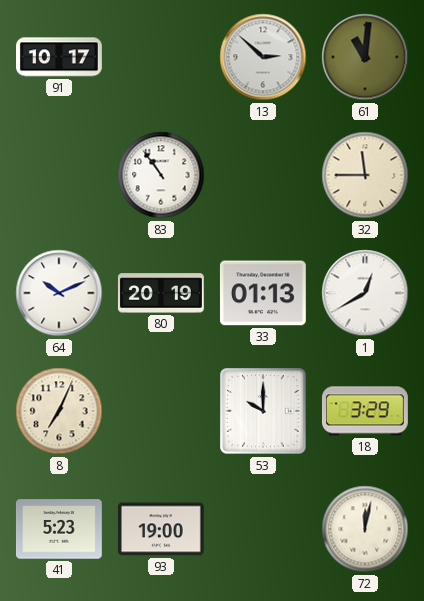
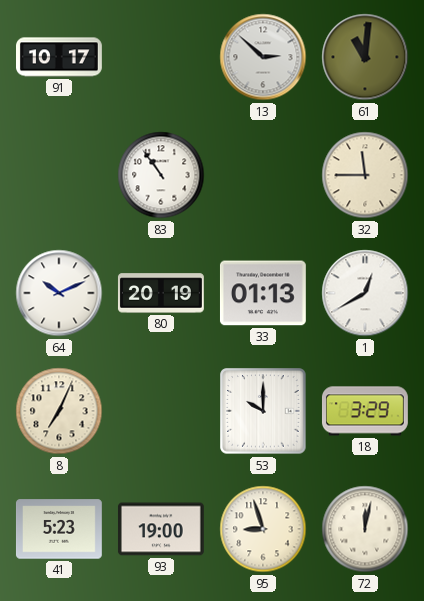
95: none -> 8:57 (263, 529)
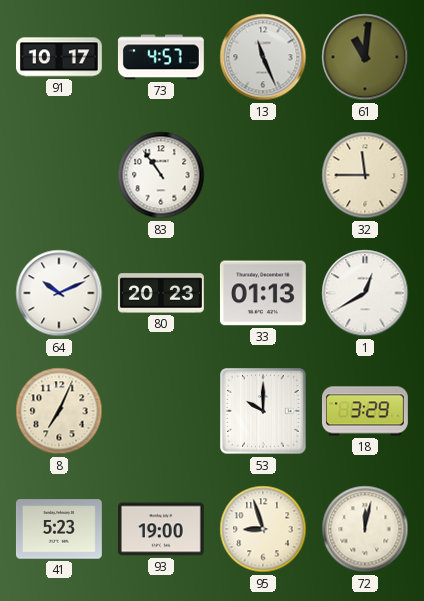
73: none -> 4:57 (161, 57)
13: 2:52 -> 11:26 (263, 57)
80: 20:19 -> 20:23 (161, 293)
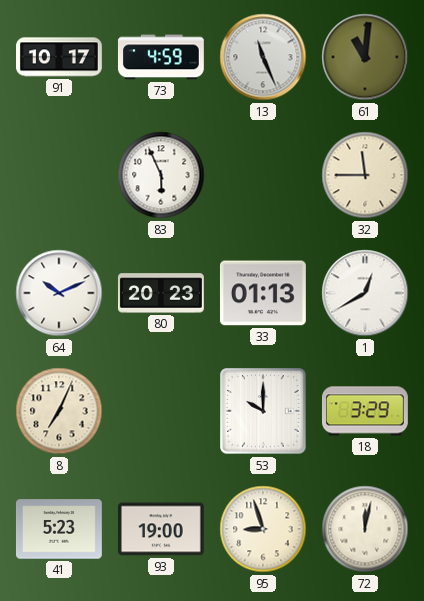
73: 4:57 -> 4:59 (161, 57)
83: 10:54 -> 5:56 (161, 175)
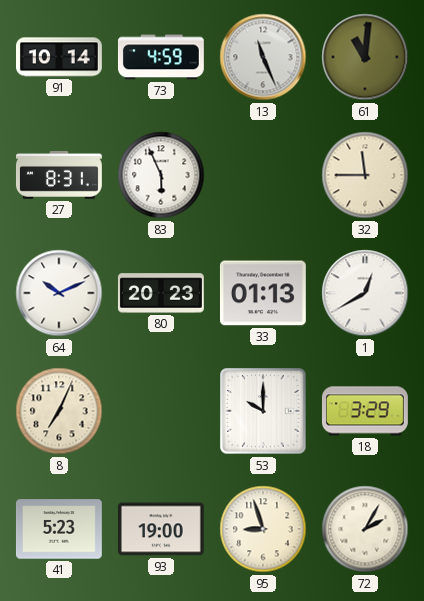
91: 10:17 -> 10:14 (60, 57)
27: none -> 8:31 (59, 176)
72: 12:02 -> 2:05 (365, 529)
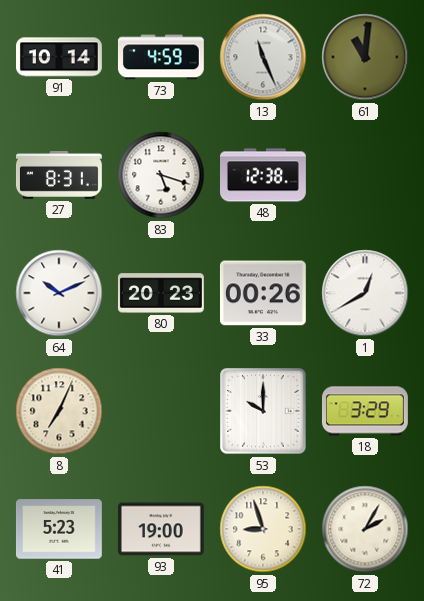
83: 5:56 -> 5:18 (161, 175)
48: none -> 12:38 (264, 175)
32: 11:45 -> none (365, 175)
33: 01:13 -> 00:26 (263, 293)
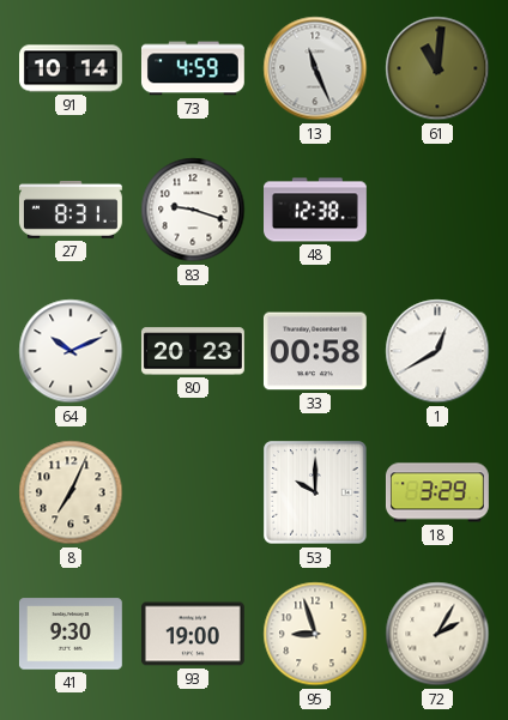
83: 5:18 -> 9:18 (193, 210)
33: 00:26 -> 00:58 (315, 351)
41: 5:23 -> 9:30 (71, 634)
